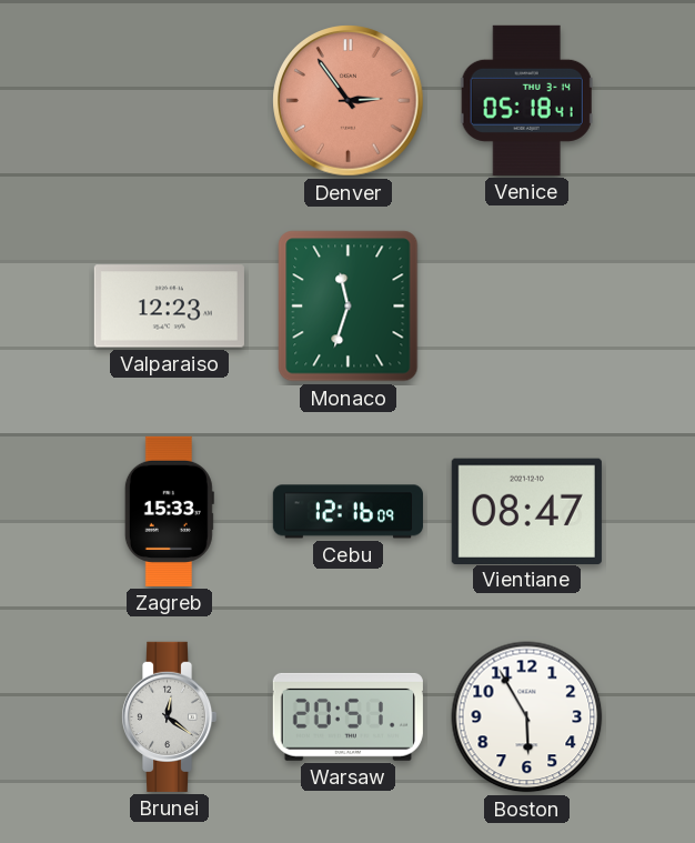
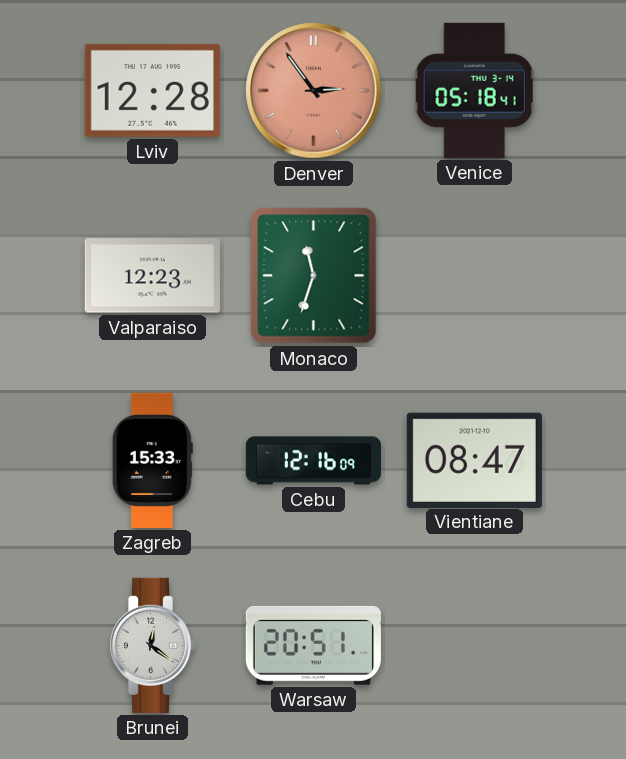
Lviv: none -> 12:28 (152, 90)
Boston: 5:55 -> none (527, 717)
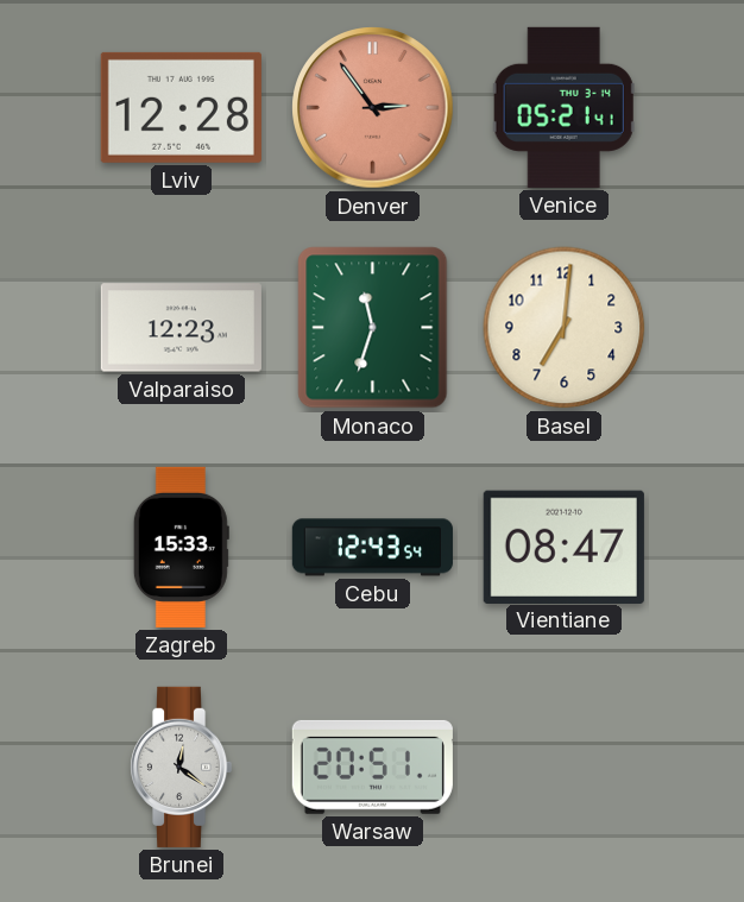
Venice: 05:18 -> 05:21 (563, 107)
Basel: none -> 7:01 (565, 328)
Cebu: 12:16 -> 12:43 (372, 548)
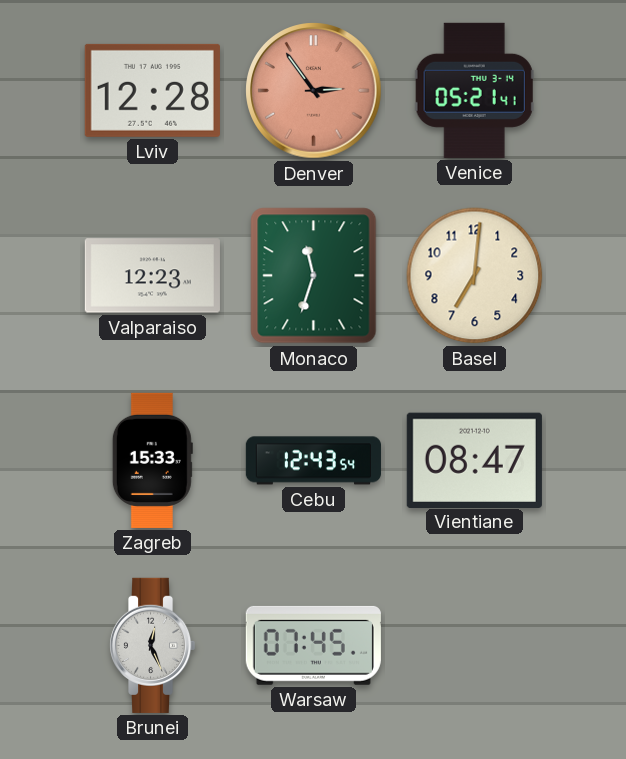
Brunei: 12:21 -> 12:26 (152, 645)
Warsaw: 20:51 -> 07:45 (313, 645)
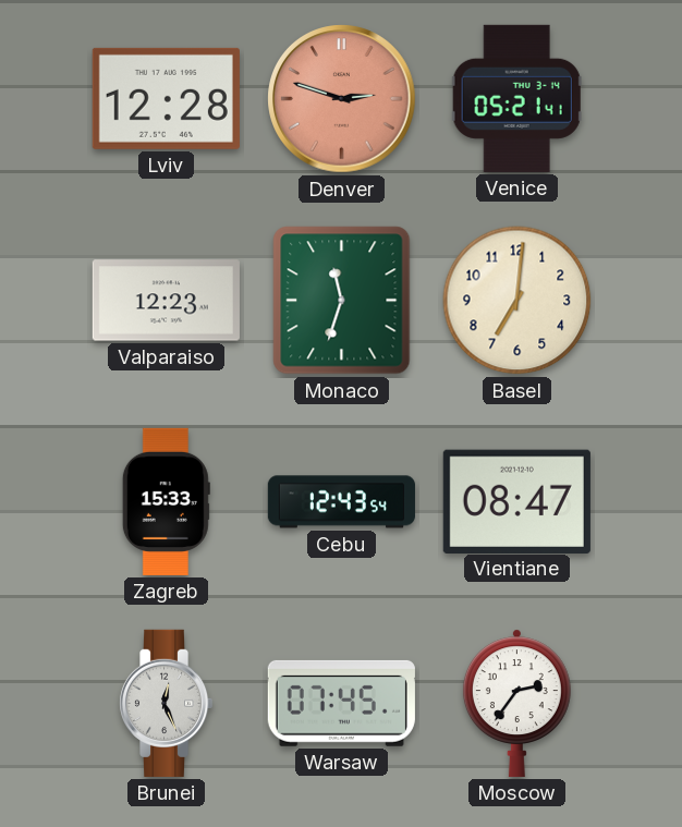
Denver: 2:54 -> 2:48 (342, 99)
Moscow: none -> 2:36 (516, 703)
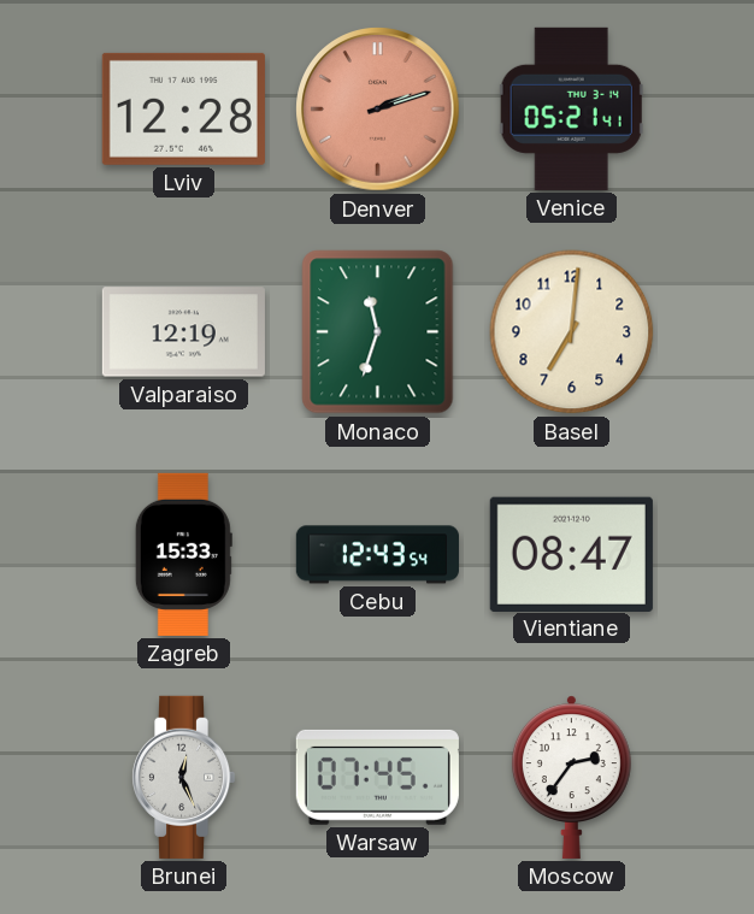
Denver: 2:48 -> 2:12 (378, 110)
Valparaiso: 12:23 -> 12:19 (183, 332)
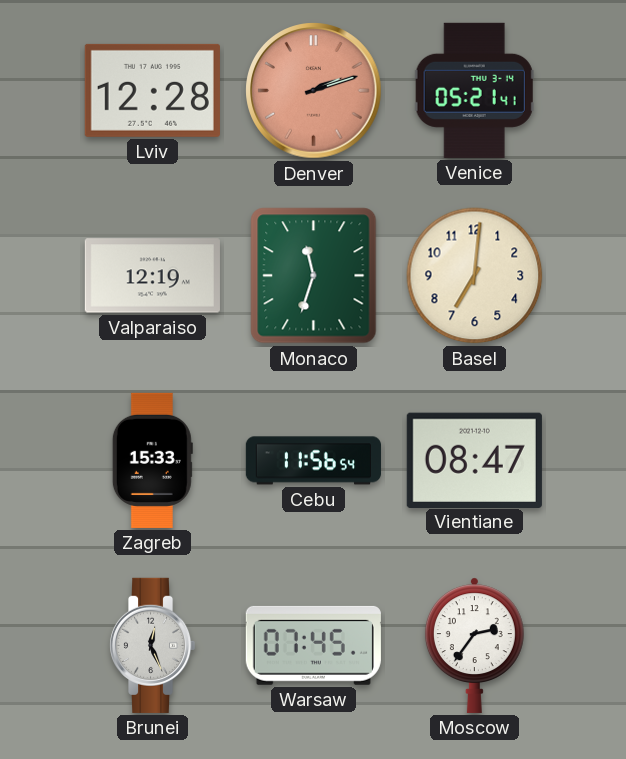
Cebu: 12:43 -> 11:56 (313, 461)
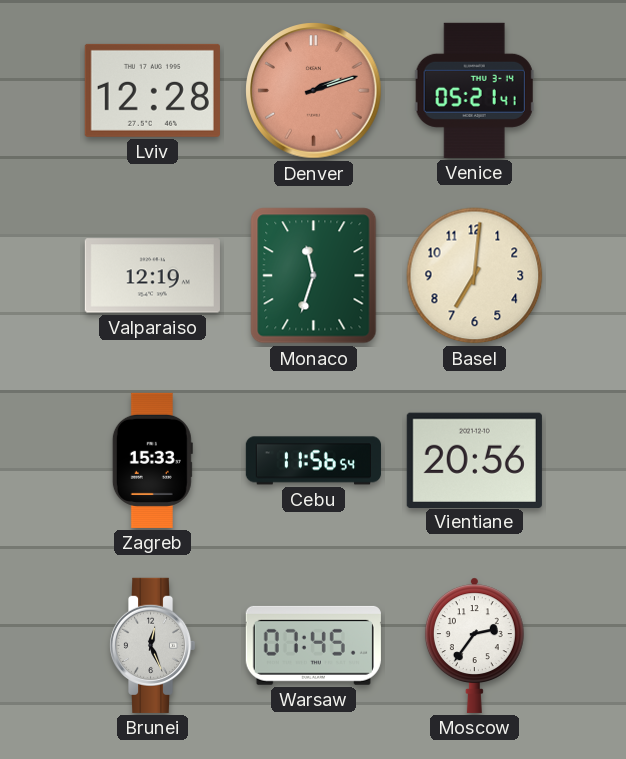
Vientiane: 08:47 -> 20:56 (474, 460)
